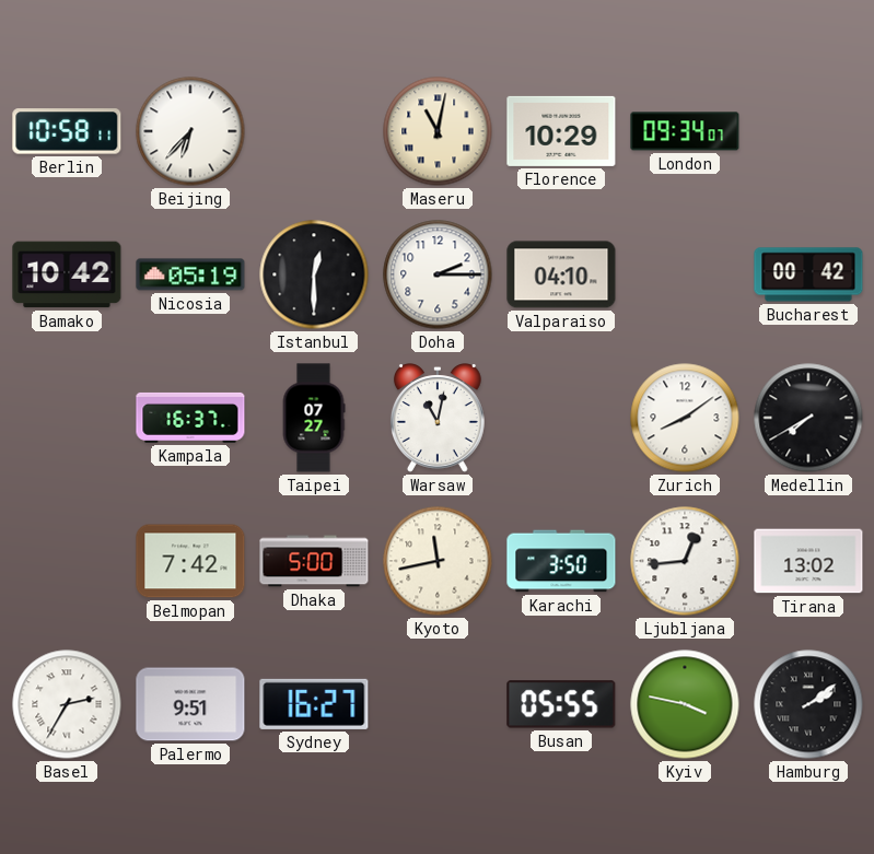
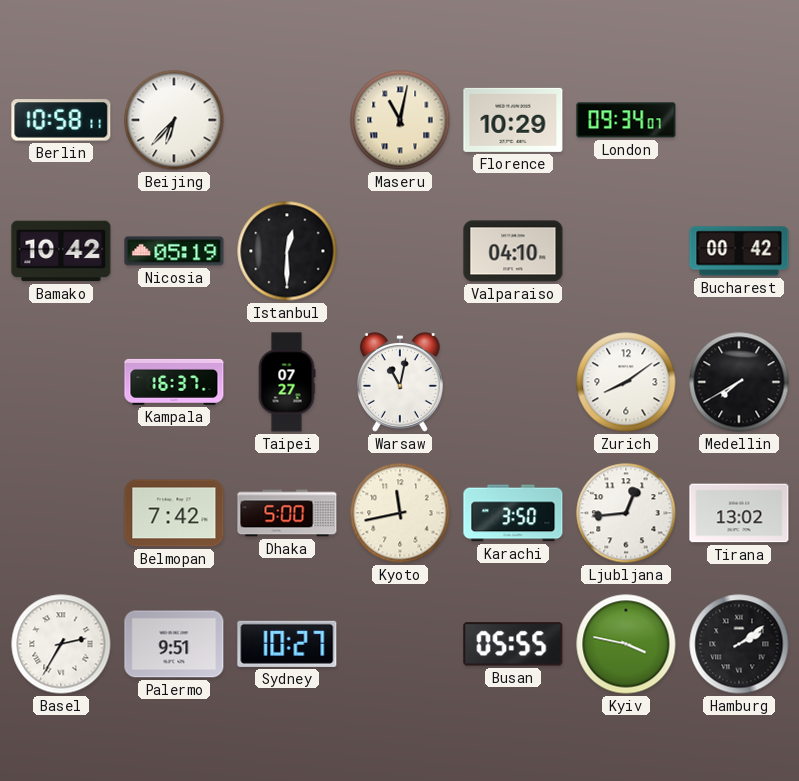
Doha: 2:15 -> none (438, 274)
Sydney: 16:27 -> 10:27 (287, 644)
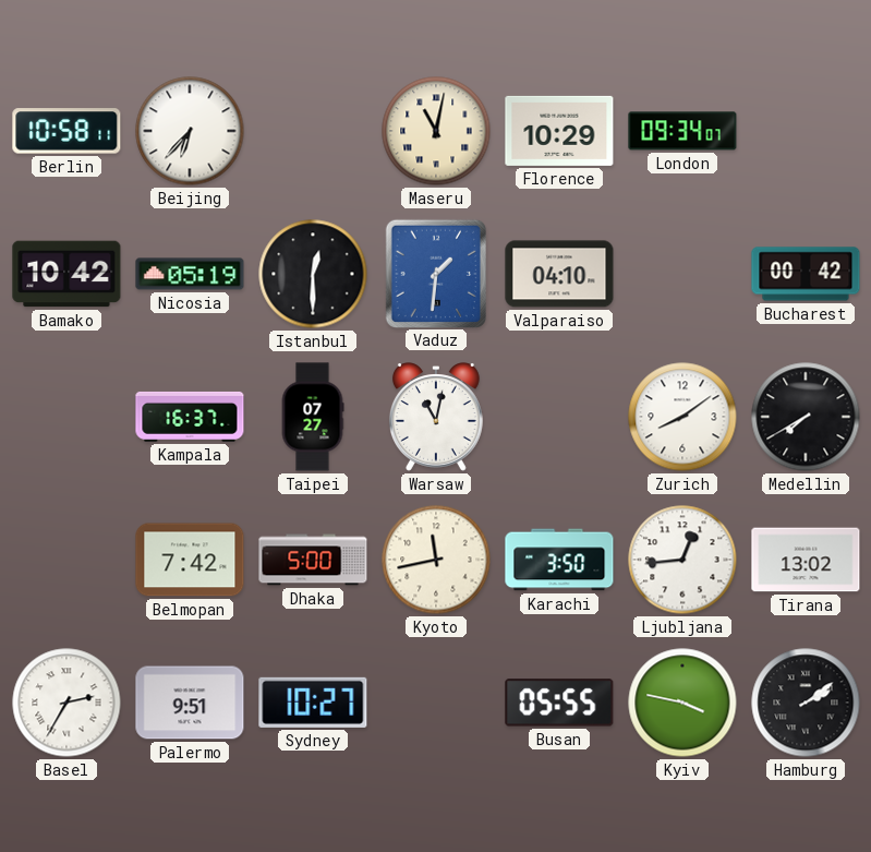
Vaduz: none -> 1:31 (435, 273)
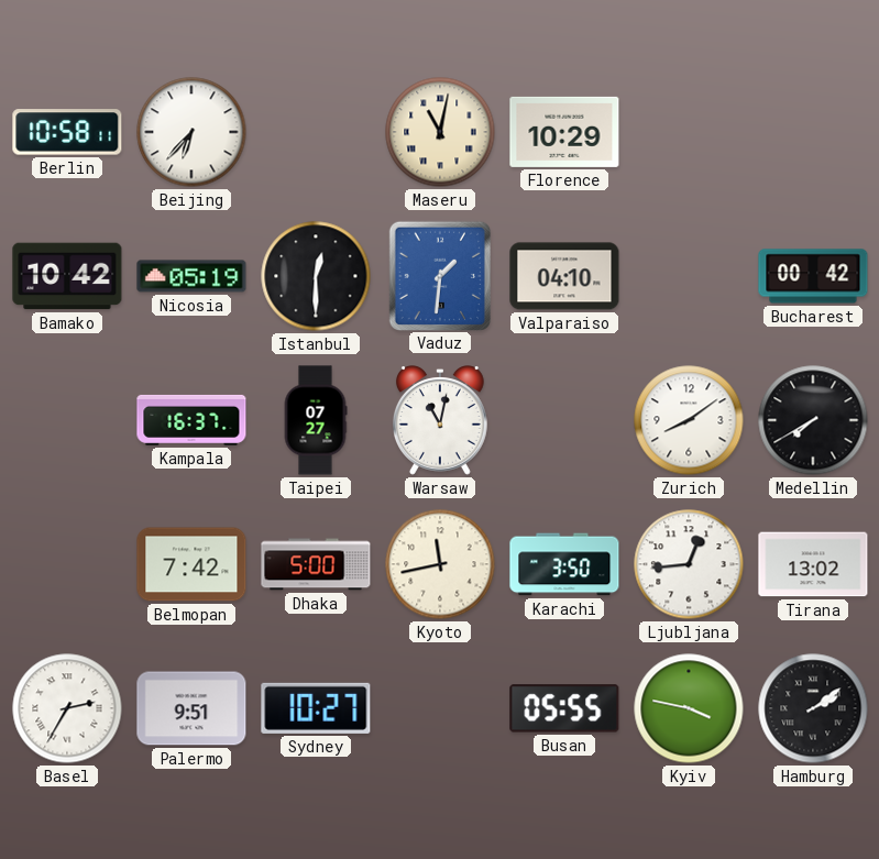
London: 09:34 -> none (682, 131)
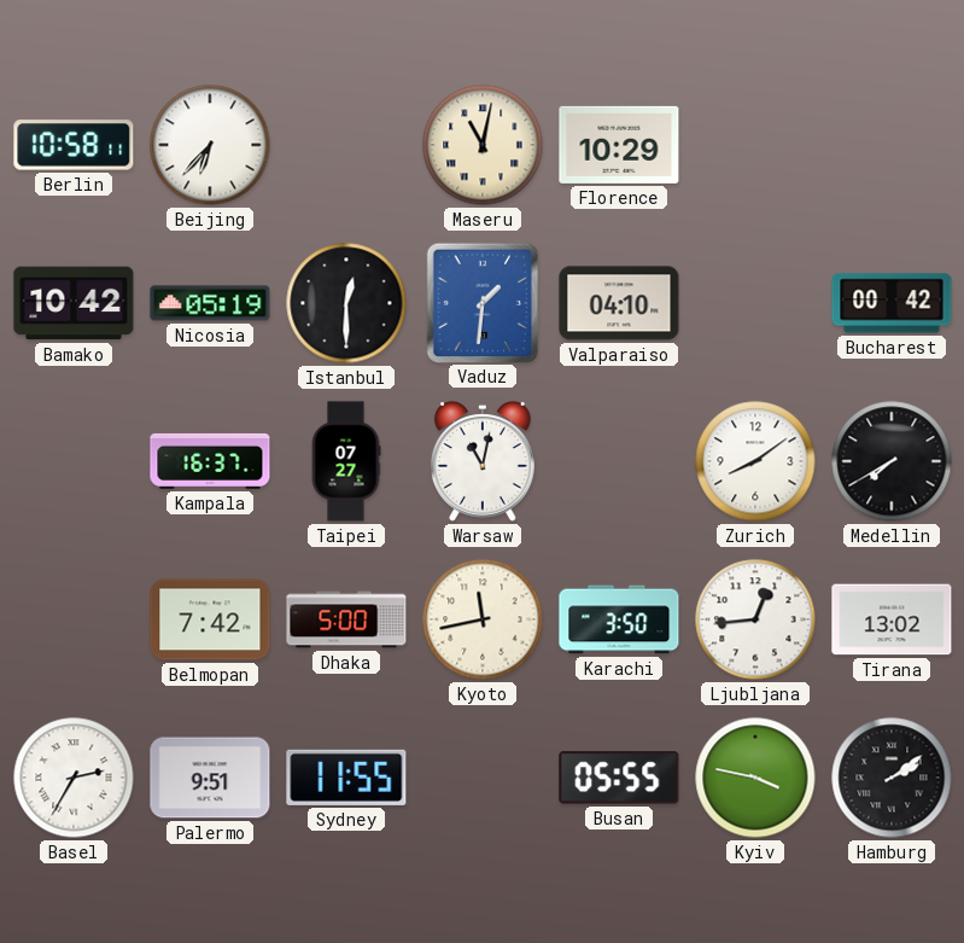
Sydney: 10:27 -> 11:55 (346, 778)
